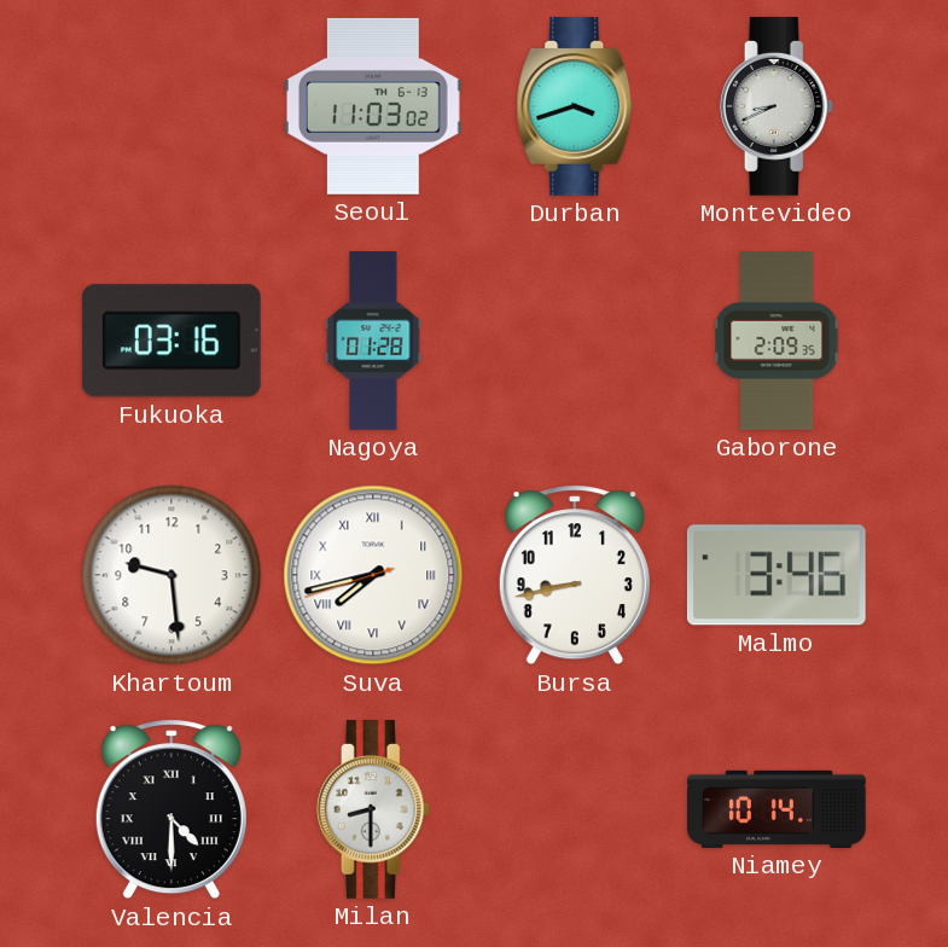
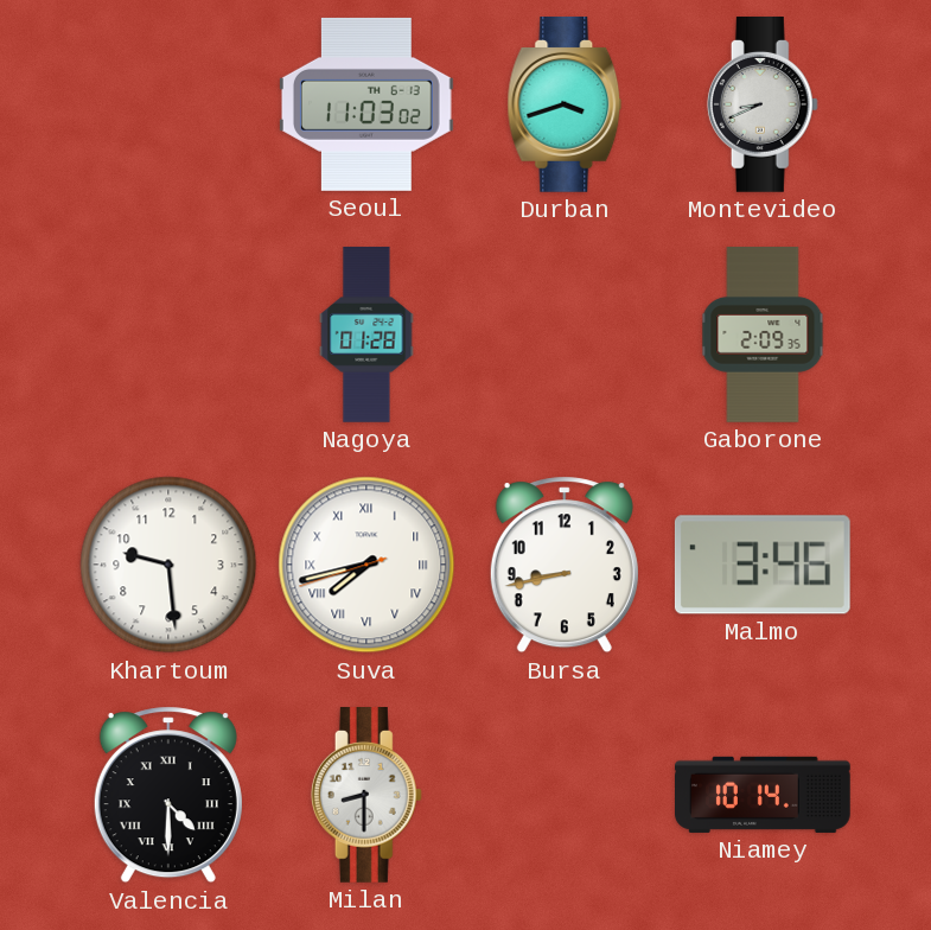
Fukuoka: 03:16 -> none (171, 341)
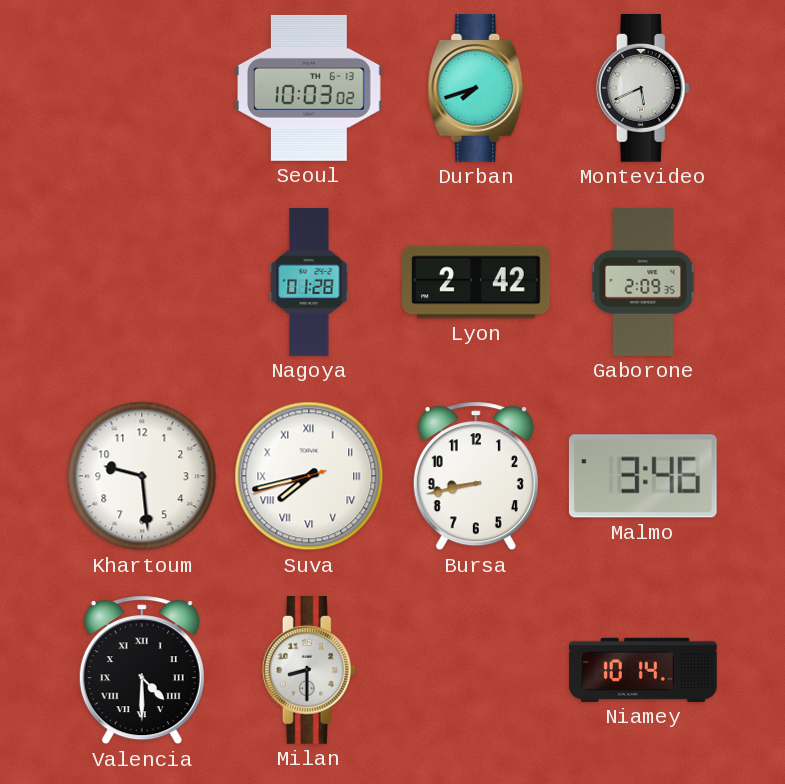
Seoul: 11:03 -> 10:03 (309, 88)
Durban: 3:42 -> 7:42 (476, 89)
Montevideo: 8:41 -> 5:41 (643, 89)
Lyon: none -> 2:42 (477, 282)
